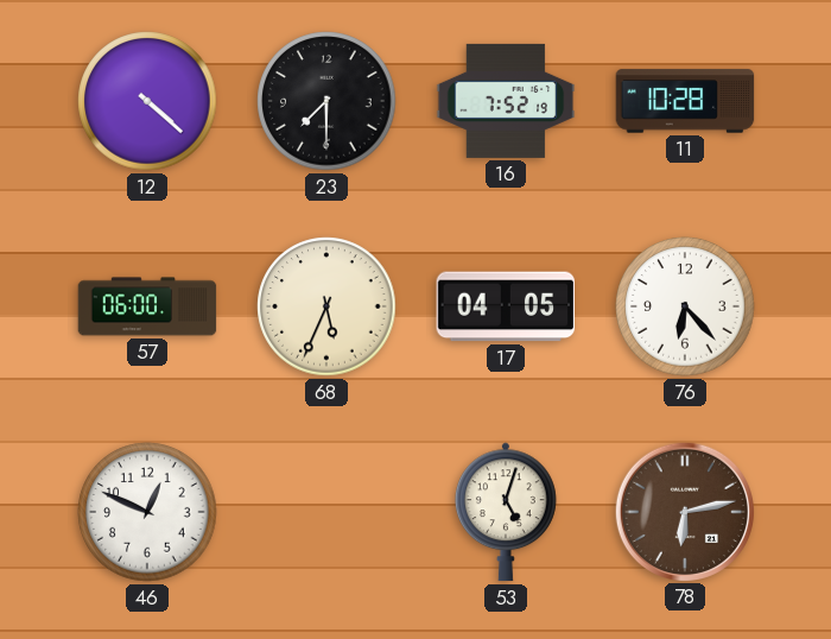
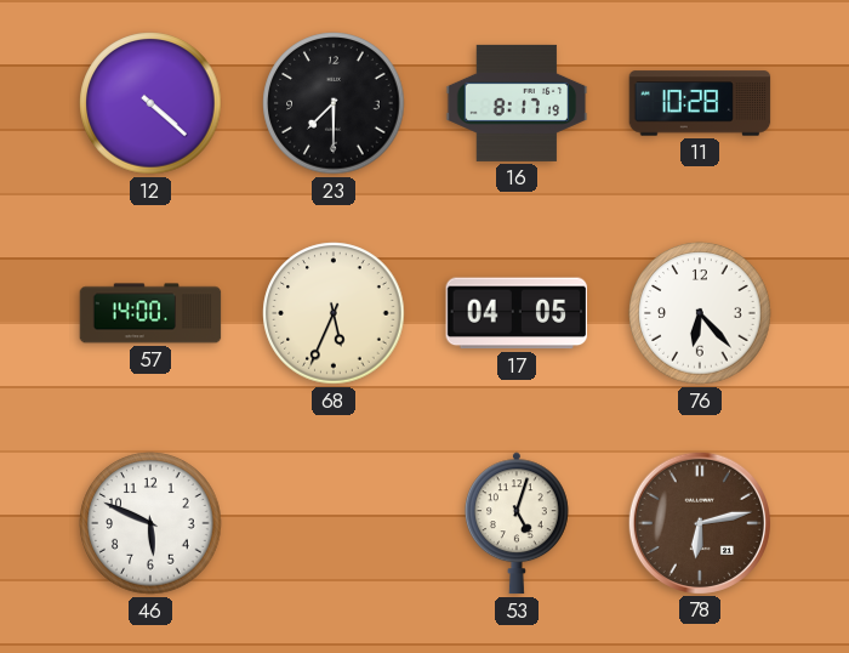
16: 7:52 -> 8:17 (517, 103)
57: 06:00 -> 14:00 (150, 313)
46: 12:49 -> 5:49 (150, 523)
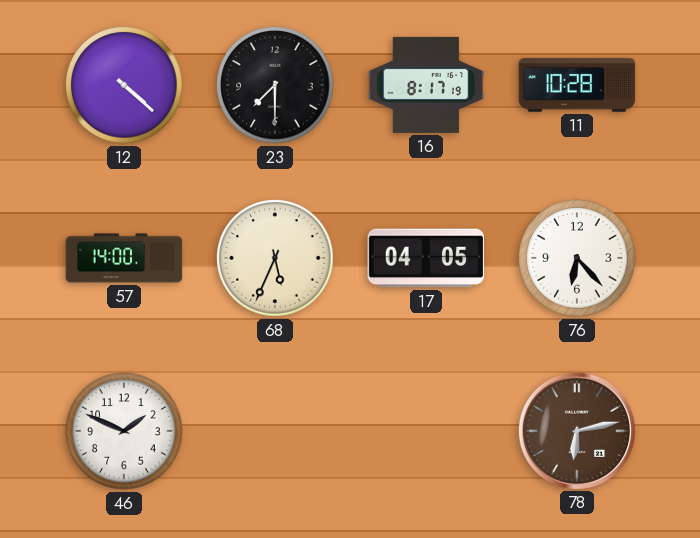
46: 5:49 -> 1:49 (124, 431)
53: 5:03 -> none (517, 523)
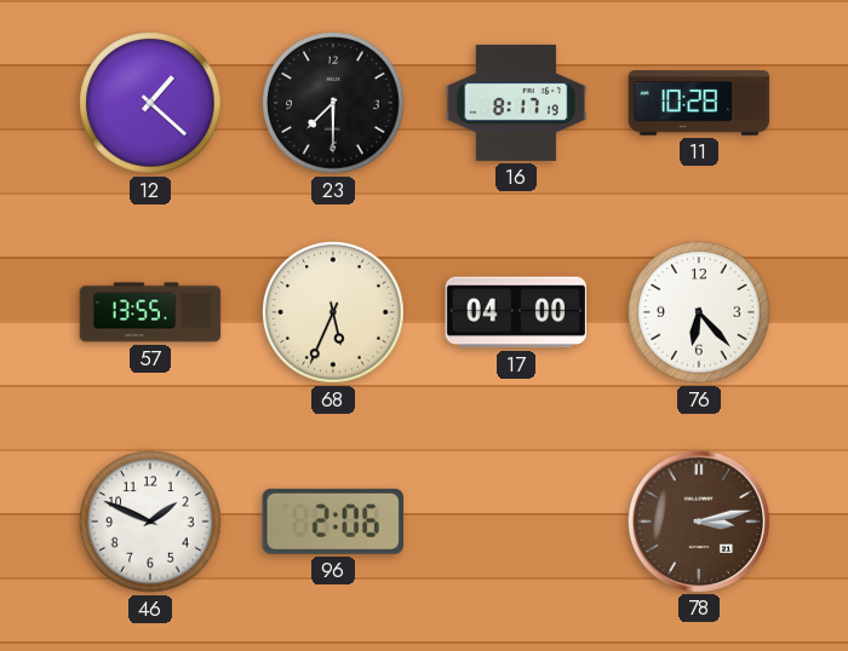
12: 4:22 -> 1:22 (150, 103)
57: 14:00 -> 13:55 (150, 312)
17: 04:05 -> 04:00 (516, 312)
96: none -> 2:06 (333, 522)
78: 6:13 -> 3:13 (698, 520)
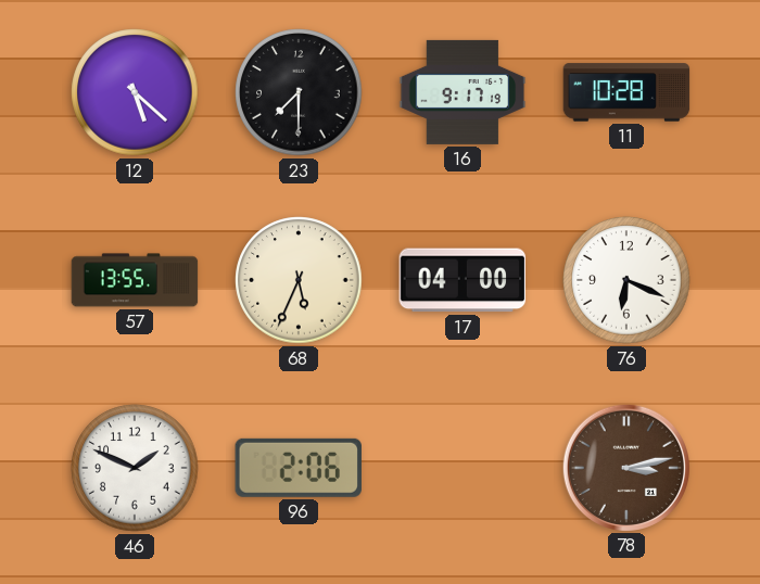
12: 1:22 -> 5:22 (135, 92)
16: 8:17 -> 9:17 (463, 92)
76: 6:23 -> 6:19 (626, 280)
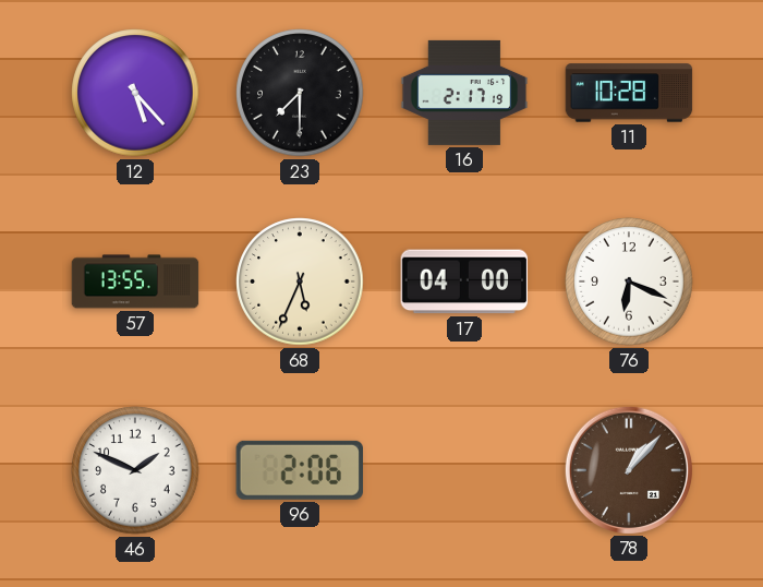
12: 5:22 -> 5:23 (135, 93)
16: 9:17 -> 2:17 (464, 93)
78: 3:13 -> 1:07 (628, 469)
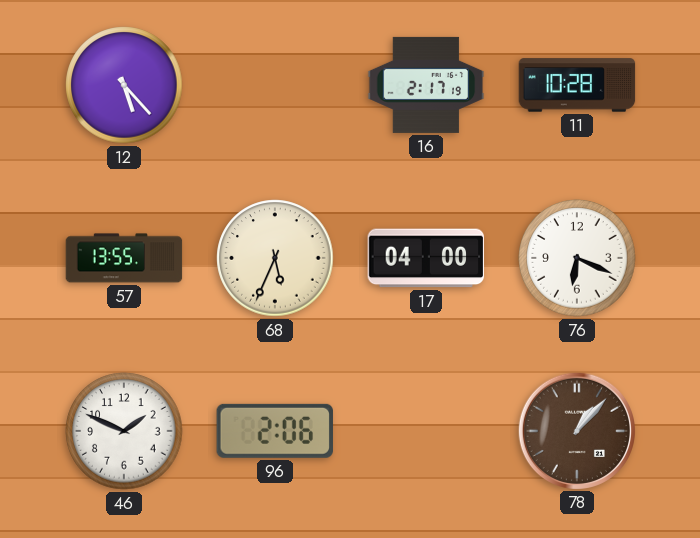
23: 7:30 -> none (300, 93)
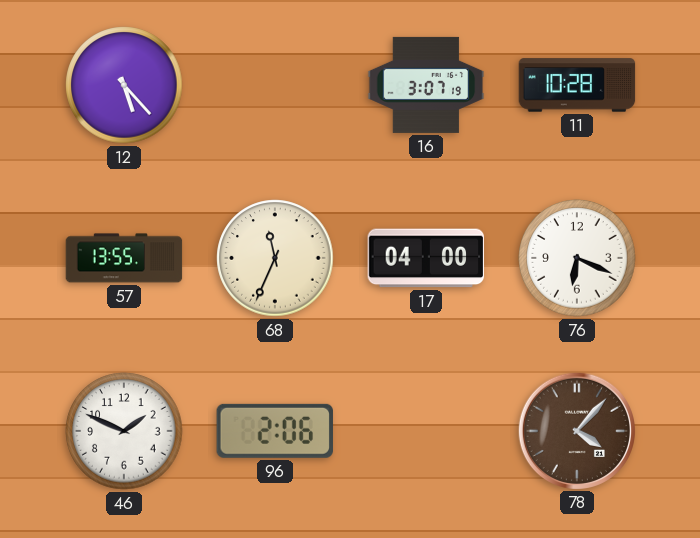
16: 2:17 -> 3:07 (426, 85)
68: 5:34 -> 11:34 (275, 258)
78: 1:07 -> 4:07 (576, 430)
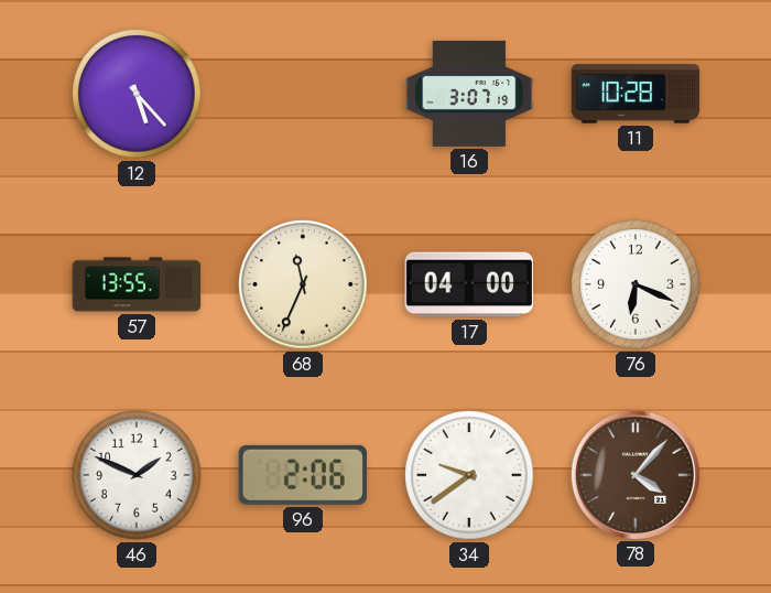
34: none -> 9:39 (469, 475)
